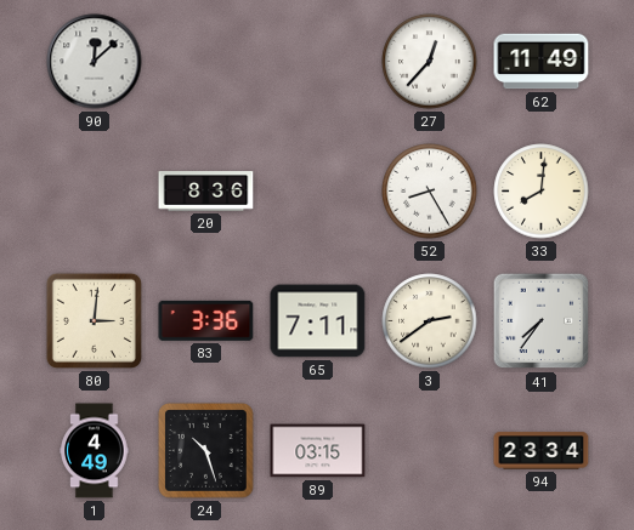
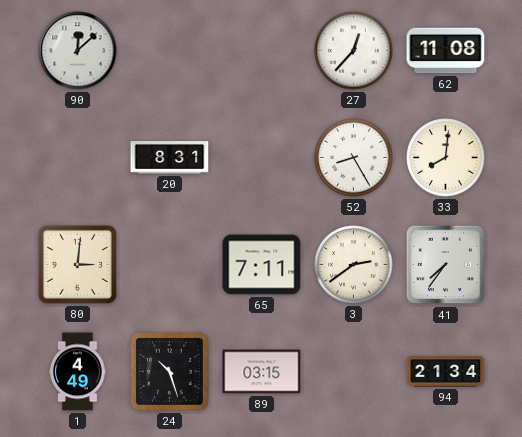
62: 11:49 -> 11:08 (446, 51)
20: 8:36 -> 8:31 (170, 158)
83: 3:36 -> none (206, 320)
94: 23:34 -> 21:34 (446, 372)
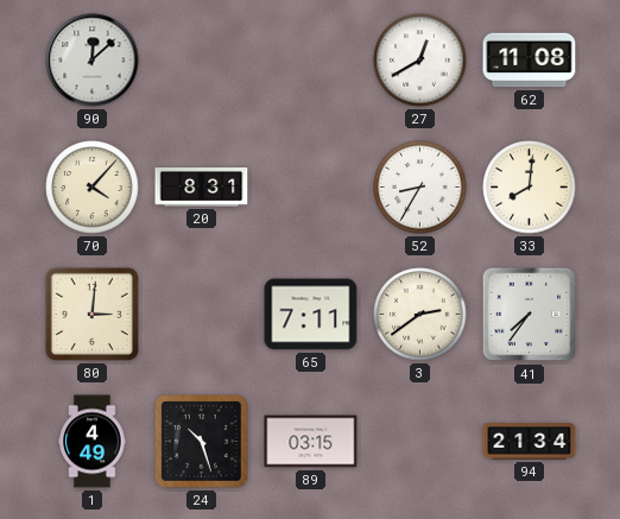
27: 12:37 -> 12:40 (420, 61)
70: none -> 4:07 (93, 188)
52: 8:25 -> 8:35 (420, 188)
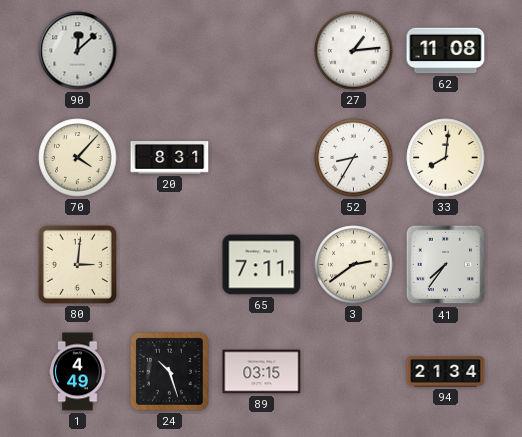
27: 12:40 -> 1:14 (354, 51)
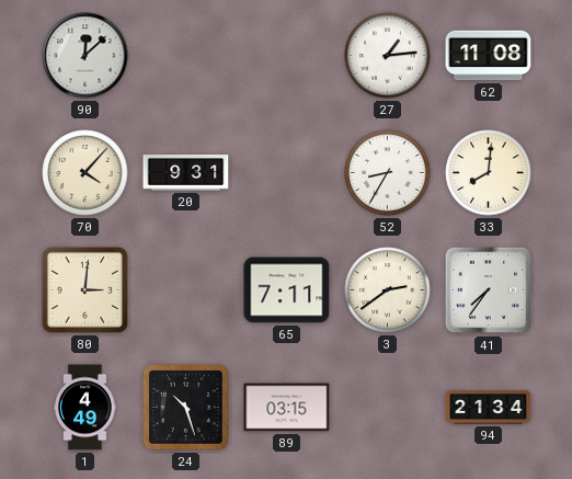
20: 8:31 -> 9:31 (186, 173)
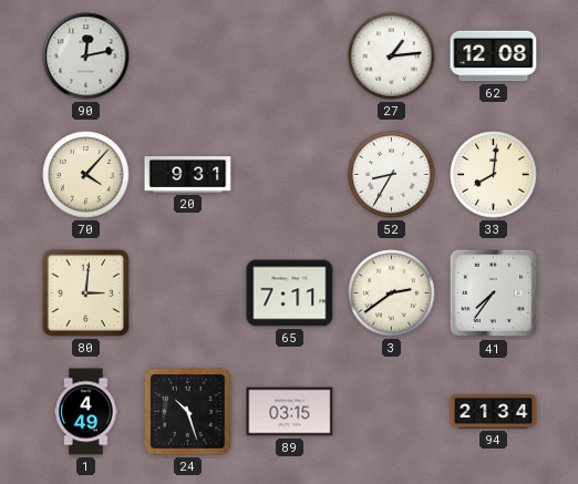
90: 12:08 -> 12:13 (86, 56)
62: 11:08 -> 12:08 (494, 56)
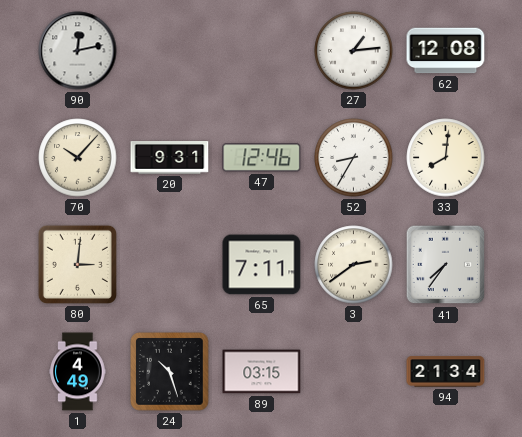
70: 4:07 -> 10:07 (78, 158)
47: none -> 12:46 (262, 158)
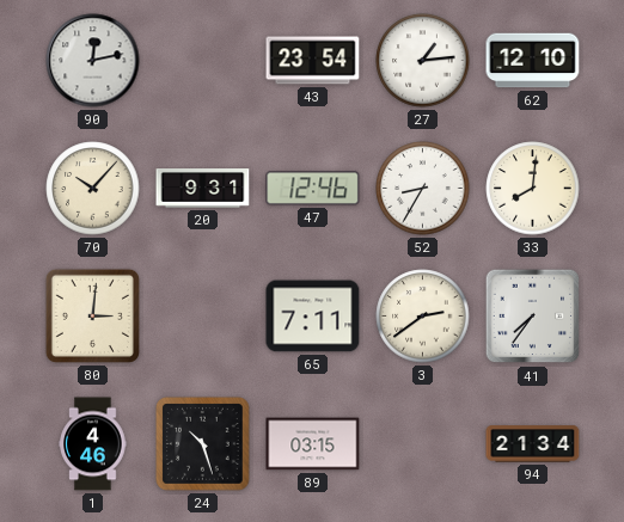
43: none -> 23:54 (313, 61)
62: 12:08 -> 12:10 (533, 61)
1: 4:49 -> 4:46 (93, 444)
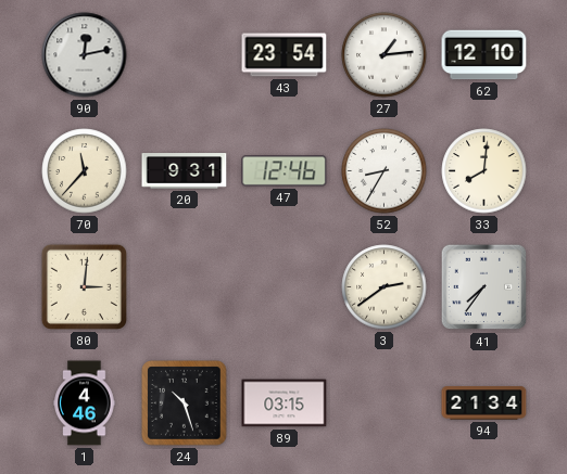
70: 10:07 -> 11:37 (85, 171)
65: 7:11 -> none (313, 317)
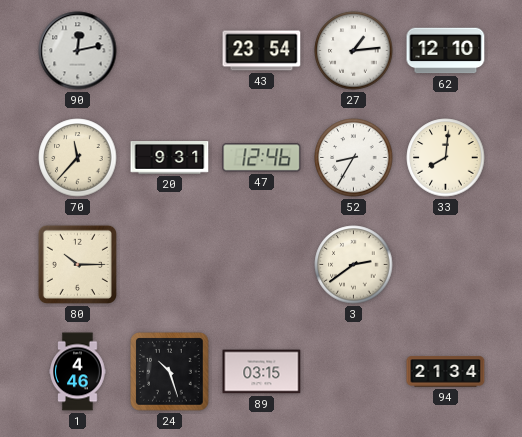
80: 3:01 -> 10:15 (77, 264)
41: 7:36 -> none (484, 287)
